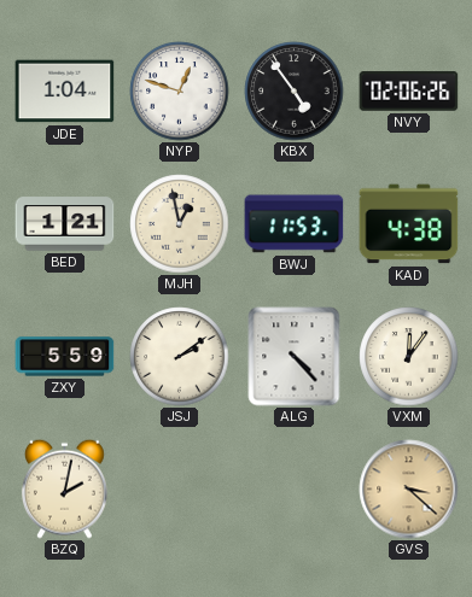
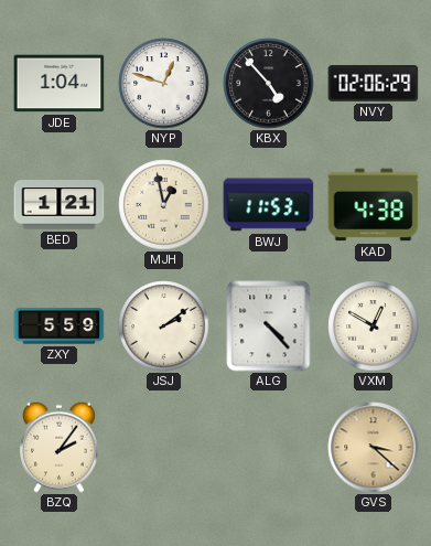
KBX: 4:54 -> 4:53 (269, 84)
NVY: 02:06:26 -> 02:06:29 (374, 84)
VXM: 12:06 -> 12:50 (374, 326)
BZQ: 2:02 -> 2:06 (60, 447)
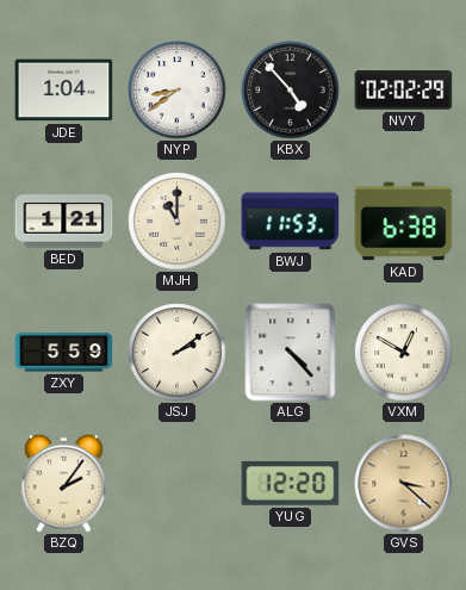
NYP: 12:48 -> 8:39 (178, 91)
NVY: 02:06 -> 02:02 (404, 91)
MJH: 12:58 -> 11:00 (178, 222)
KAD: 4:38 -> 6:38 (404, 222)
YUG: none -> 12:20 (291, 483)
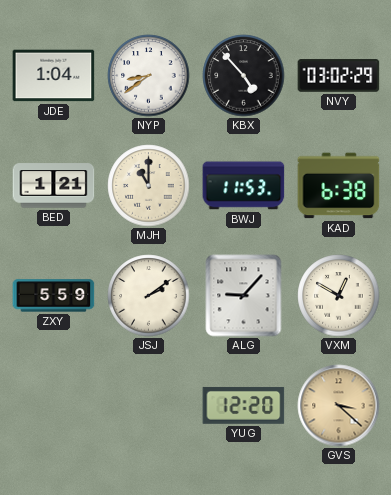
NVY: 02:02 -> 03:02 (339, 76)
ALG: 4:23 -> 9:07 (244, 296)
BZQ: 2:06 -> none (64, 483)
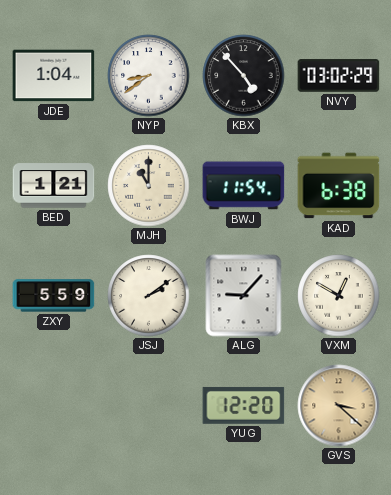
BWJ: 11:53 -> 11:54 (244, 186)
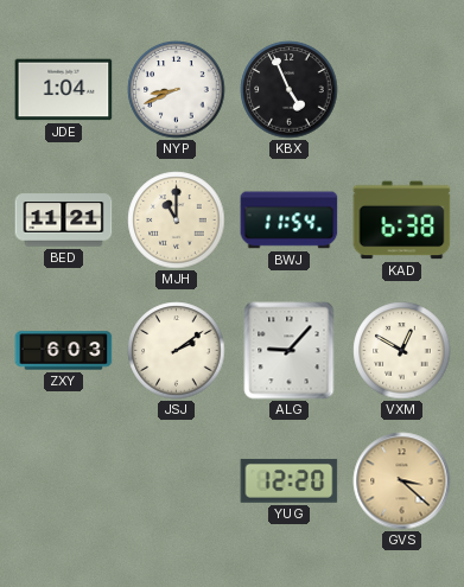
NYP: 8:39 -> 8:41 (177, 90)
KBX: 4:53 -> 4:56 (290, 90)
NVY: 03:02 -> none (339, 76)
BED: 1:21 -> 11:21 (64, 221)
ZXY: 5:59 -> 6:03 (64, 351)
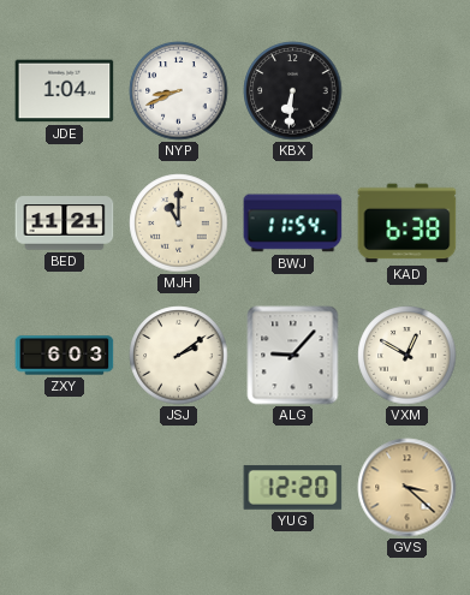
KBX: 4:56 -> 6:31 (293, 91)
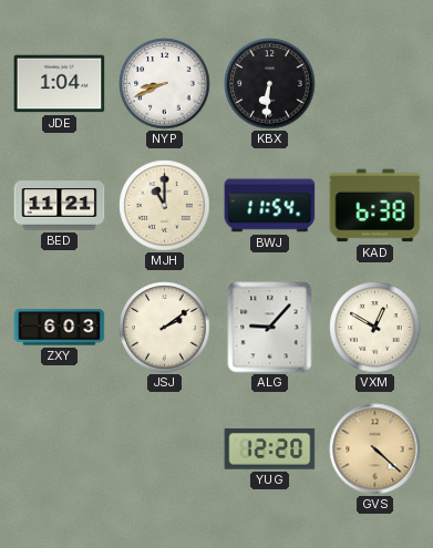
GVS: 3:22 -> 4:22 (375, 449)
